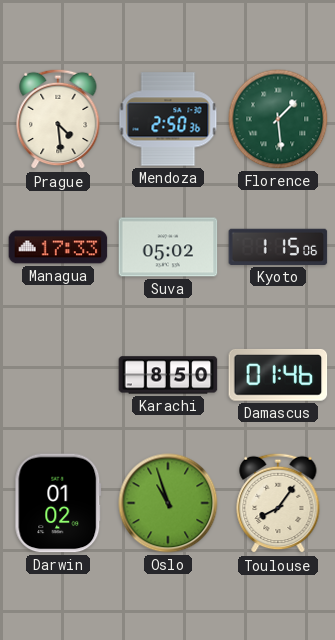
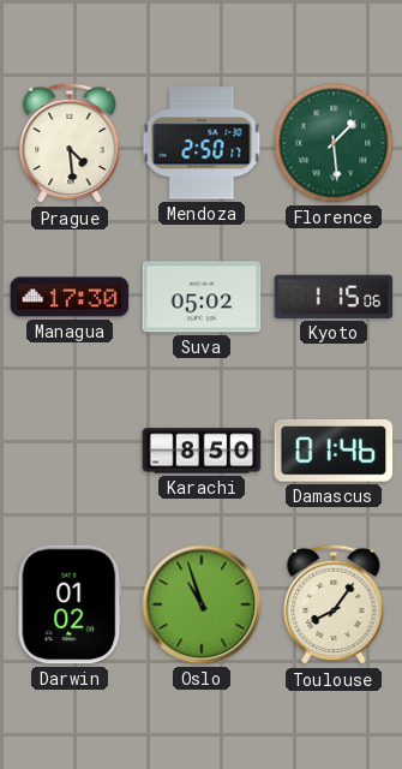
Mendoza: 2:50:36 -> 2:50:17 (202, 143)
Managua: 17:33 -> 17:30 (70, 297)
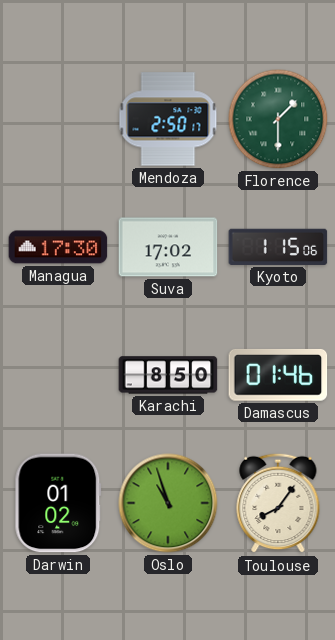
Prague: 4:29 -> none (70, 143)
Florence: 1:29 -> 1:30 (278, 119)
Suva: 05:02 -> 17:02 (168, 247)
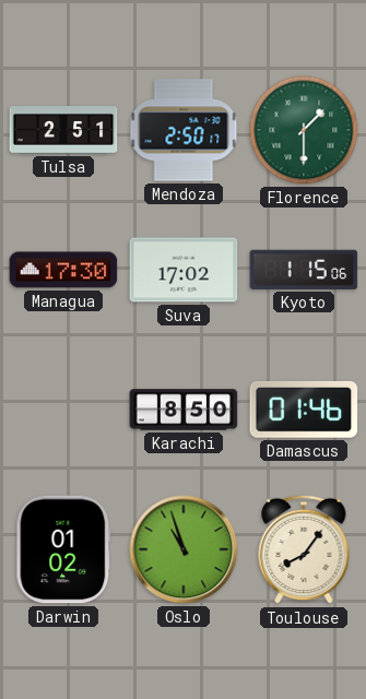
Tulsa: none -> 2:51 (63, 130)
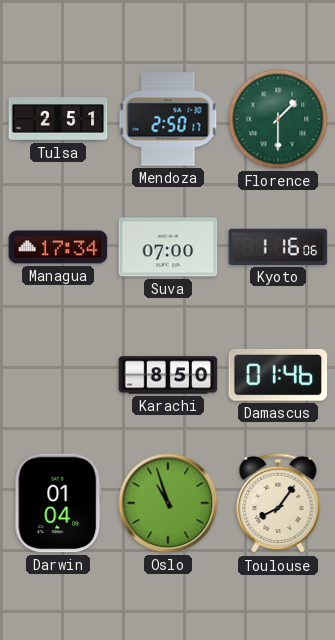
Managua: 17:30 -> 17:34 (58, 247)
Suva: 17:02 -> 07:00 (168, 247)
Kyoto: 1:15 -> 1:16 (278, 247)
Darwin: 01:02 -> 01:04 (58, 503)
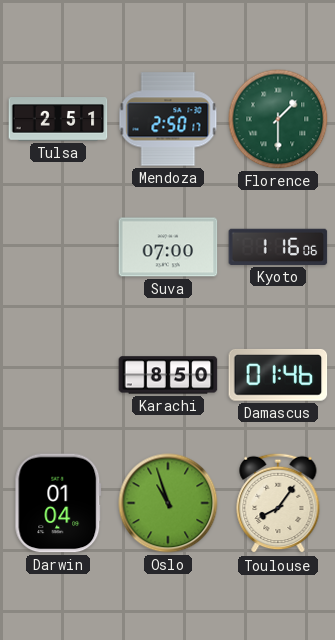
Managua: 17:34 -> none (58, 247)
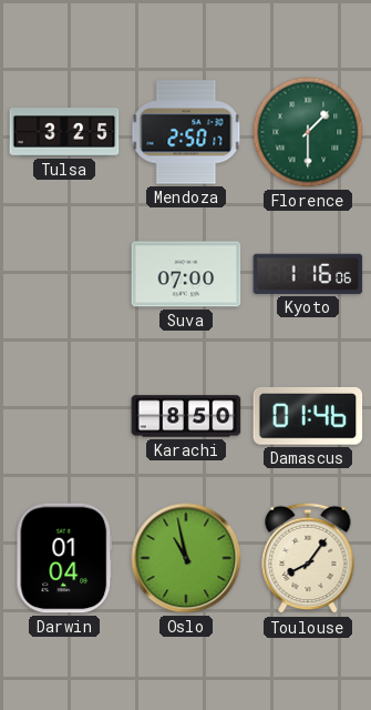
Tulsa: 2:51 -> 3:25 (64, 132)
Oslo: 10:57 -> 10:58 (186, 558)
